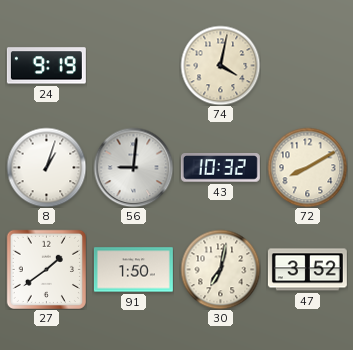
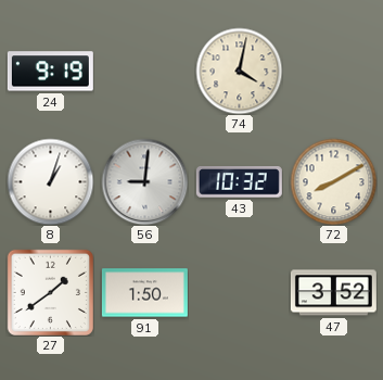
30: 7:02 -> none (220, 269)
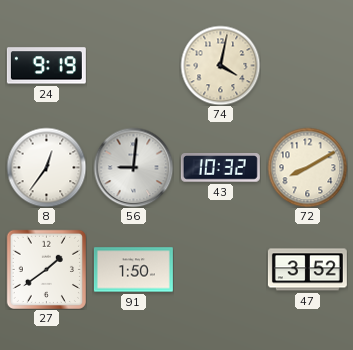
8: 1:03 -> 12:36 (46, 167)
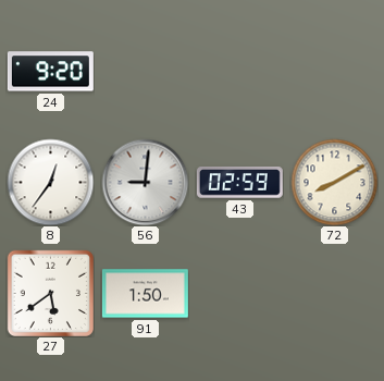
24: 9:19 -> 9:20 (50, 72)
74: 4:02 -> none (220, 65)
43: 10:32 -> 02:59 (239, 183)
27: 1:39 -> 5:39 (50, 293)
47: 3:52 -> none (307, 270)
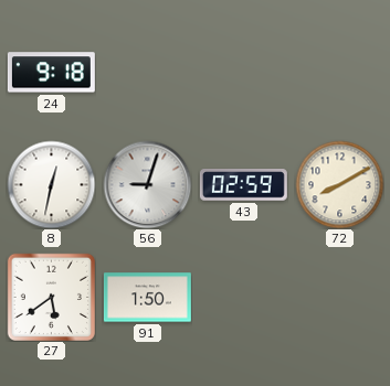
24: 9:20 -> 9:18 (51, 73)
8: 12:36 -> 12:32 (51, 184)
56: 9:01 -> 9:03 (147, 184)
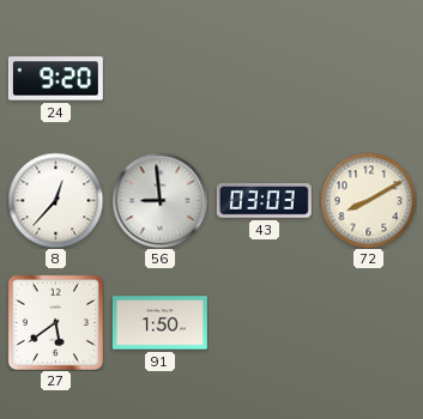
24: 9:18 -> 9:20 (55, 79)
8: 12:32 -> 12:37 (55, 200)
56: 9:03 -> 8:59 (159, 200)
43: 02:59 -> 03:03 (264, 201)
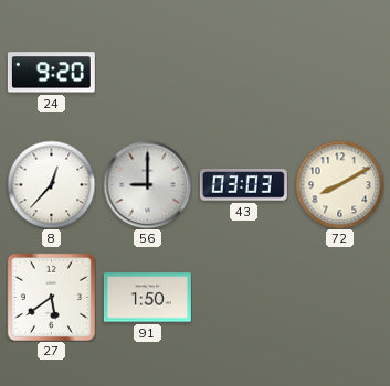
56: 8:59 -> 9:00 (147, 184)
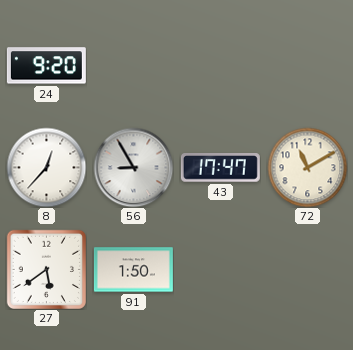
56: 9:00 -> 8:55 (133, 167)
43: 03:03 -> 17:47 (220, 168)
72: 8:10 -> 11:10 (307, 167)
